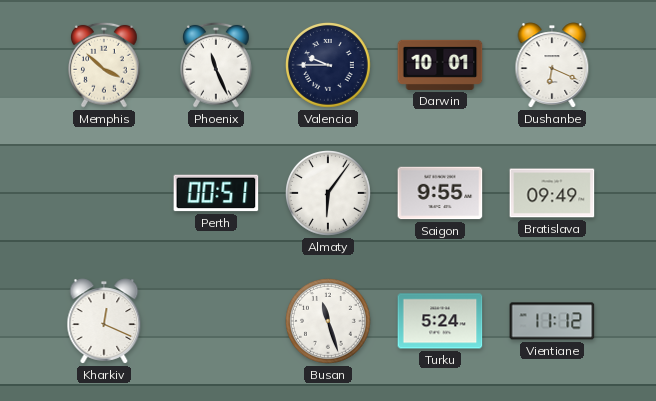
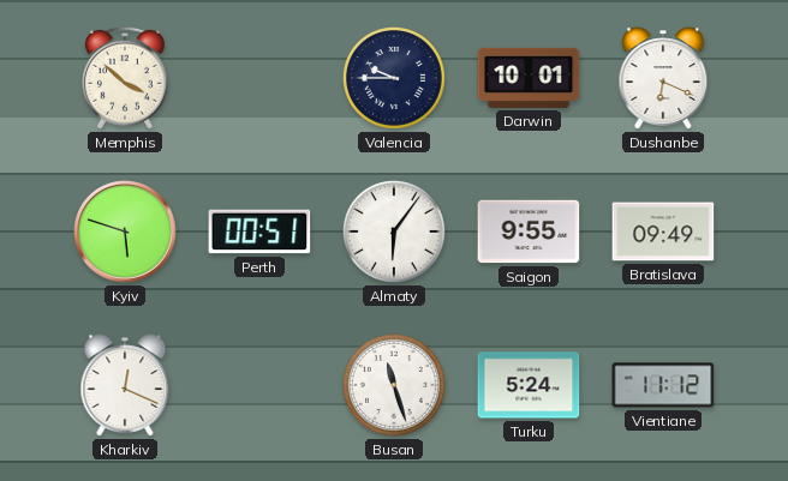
Phoenix: 11:26 -> none (217, 65)
Kyiv: none -> 5:48 (125, 232)
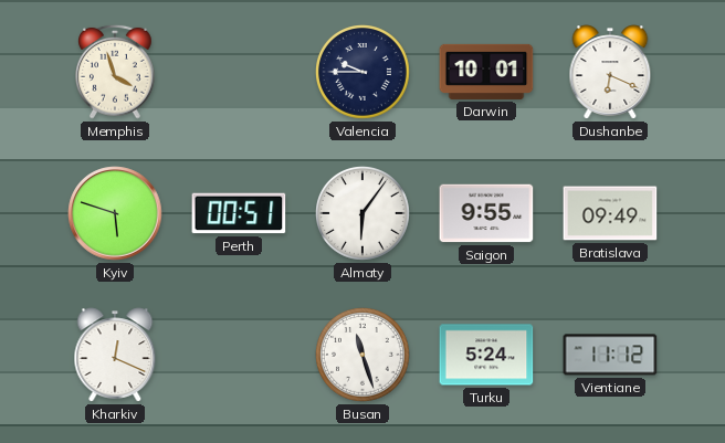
Memphis: 3:52 -> 3:57 (116, 72)
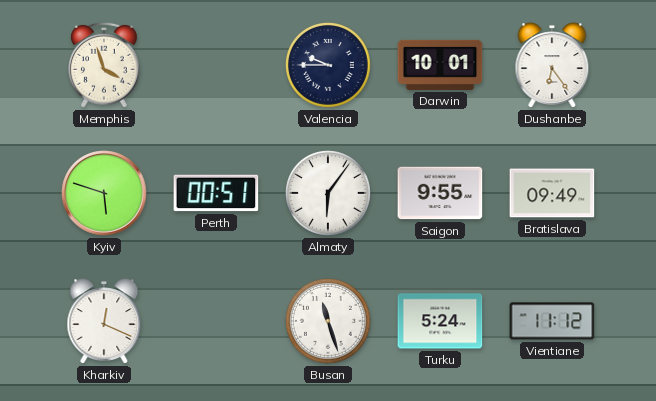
Dushanbe: 6:19 -> 6:24 (552, 65)
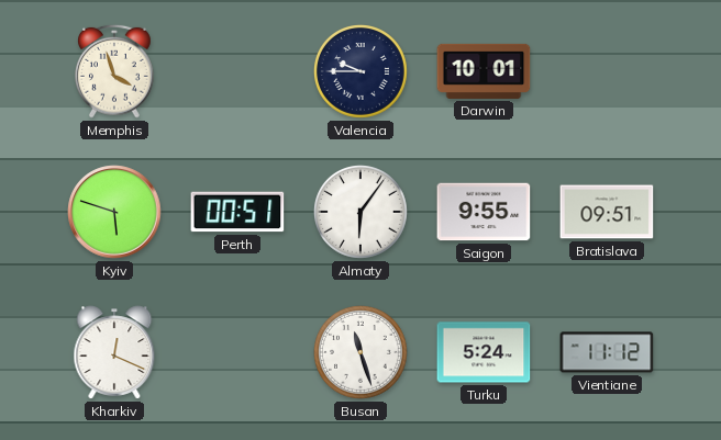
Dushanbe: 6:24 -> none (552, 65)
Bratislava: 09:49 -> 09:51 (607, 212)
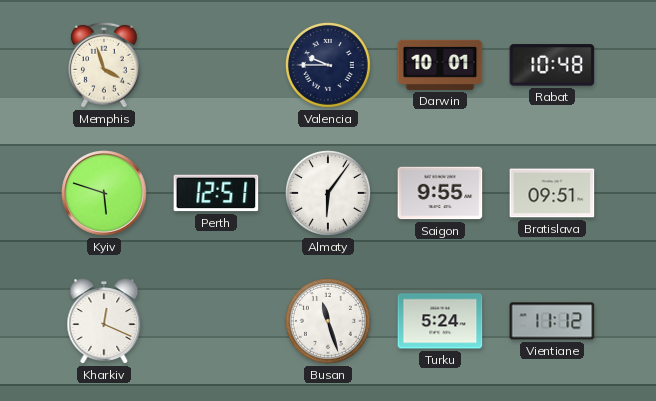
Rabat: none -> 10:48 (552, 65)
Perth: 00:51 -> 12:51 (216, 193)
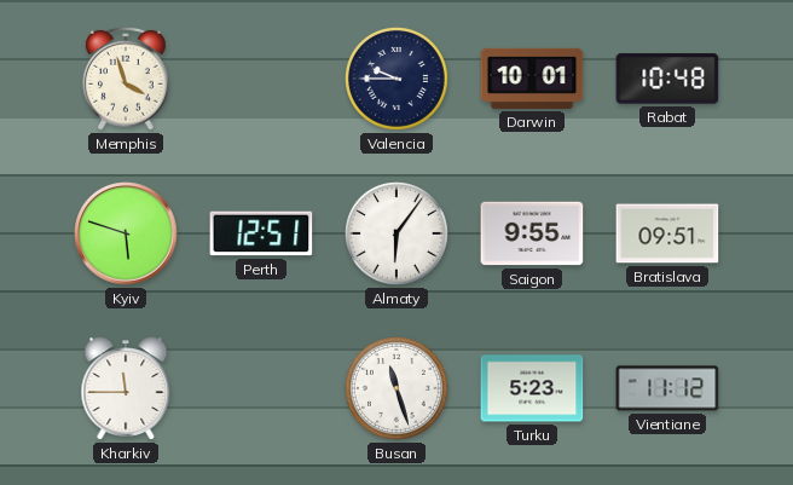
Kharkiv: 12:19 -> 11:45 (126, 388)
Turku: 5:24 -> 5:23 (532, 388)
